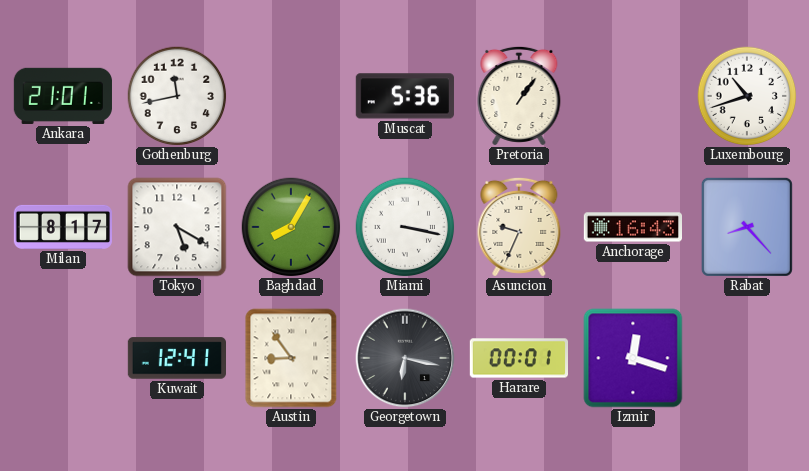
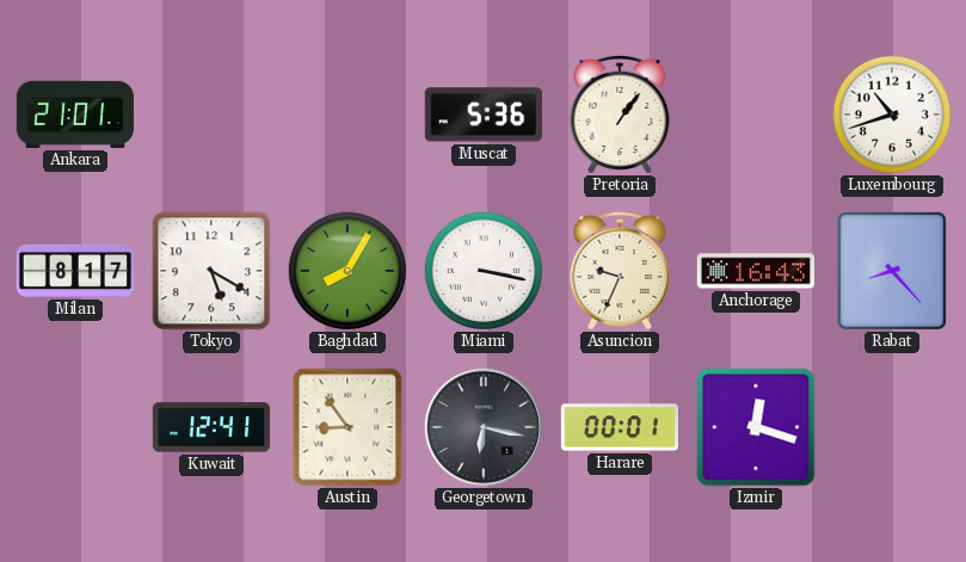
Gothenburg: 11:43 -> none (177, 96)
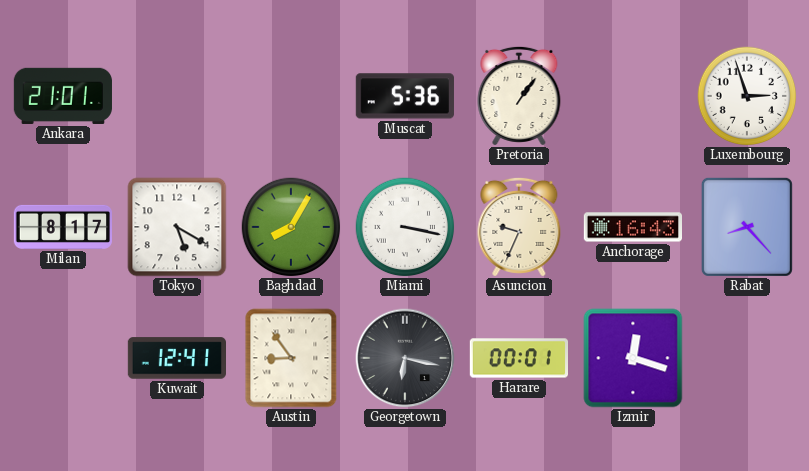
Luxembourg: 10:42 -> 2:57 (747, 96)
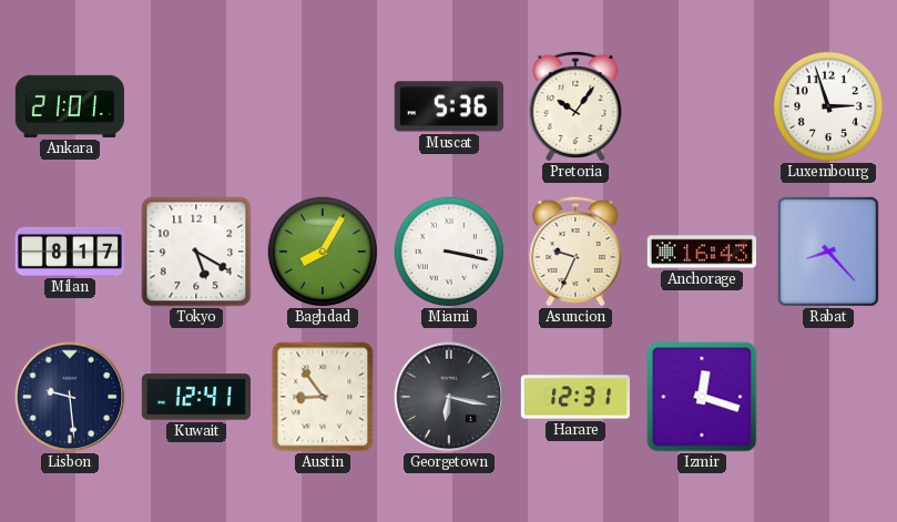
Pretoria: 1:06 -> 10:06 (575, 106)
Lisbon: none -> 9:29 (70, 397)
Harare: 00:01 -> 12:31 (574, 397)
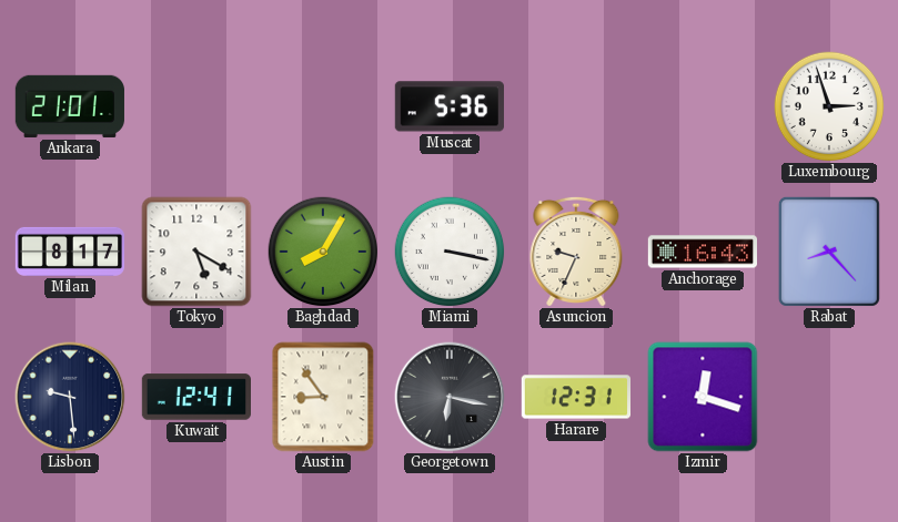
Pretoria: 10:06 -> none (575, 106)
